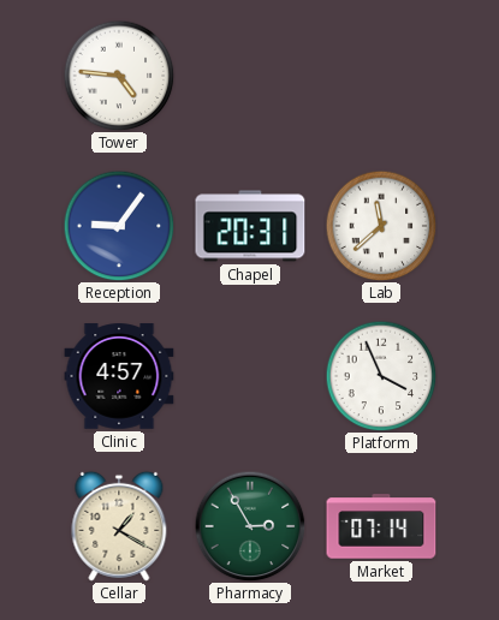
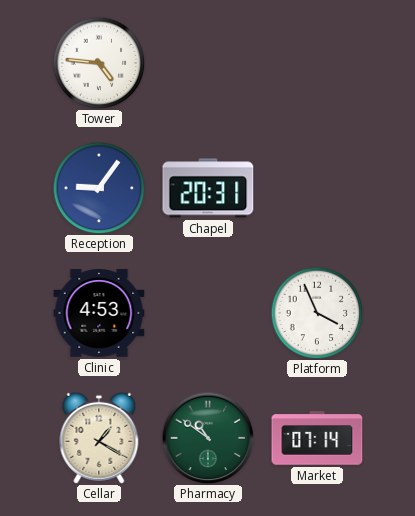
Lab: 11:38 -> none (381, 226)
Clinic: 4:57 -> 4:53 (99, 313)
Pharmacy: 2:55 -> 10:51 (208, 438)
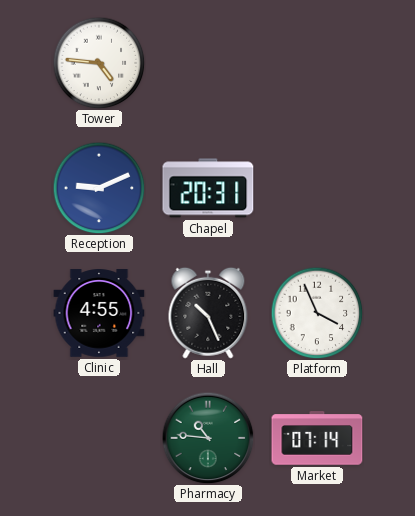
Reception: 9:06 -> 9:11 (99, 188)
Clinic: 4:53 -> 4:55 (99, 313)
Hall: none -> 10:26 (208, 313)
Cellar: 1:20 -> none (99, 438)
Pharmacy: 10:51 -> 10:46 (208, 438)
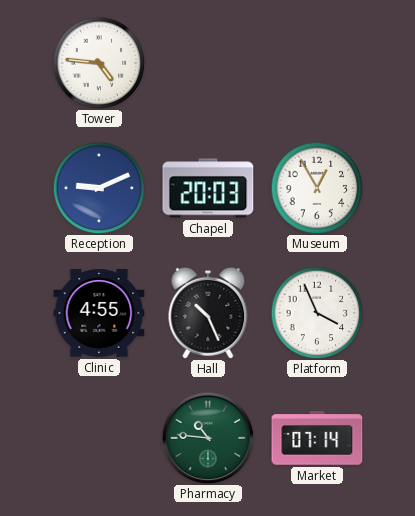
Chapel: 20:31 -> 20:03 (208, 188)
Museum: none -> 12:55 (317, 188)
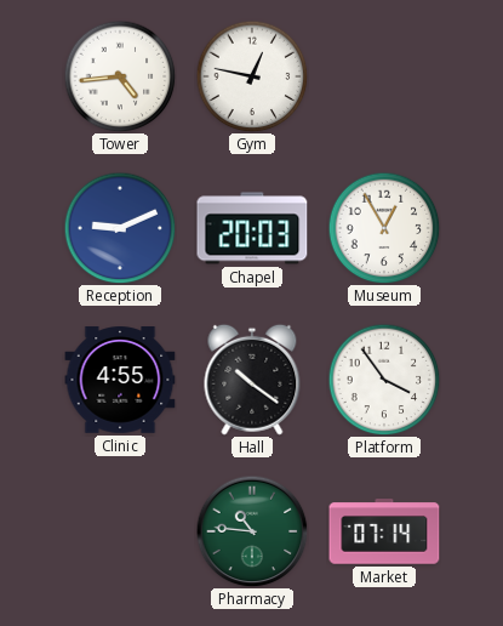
Tower: 4:46 -> 4:44 (120, 76)
Gym: none -> 12:47 (252, 76)
Hall: 10:26 -> 10:21 (252, 380)
Platform: 3:56 -> 3:54 (384, 380)
